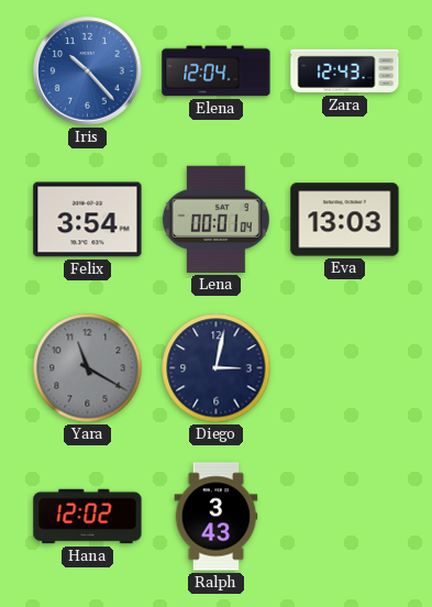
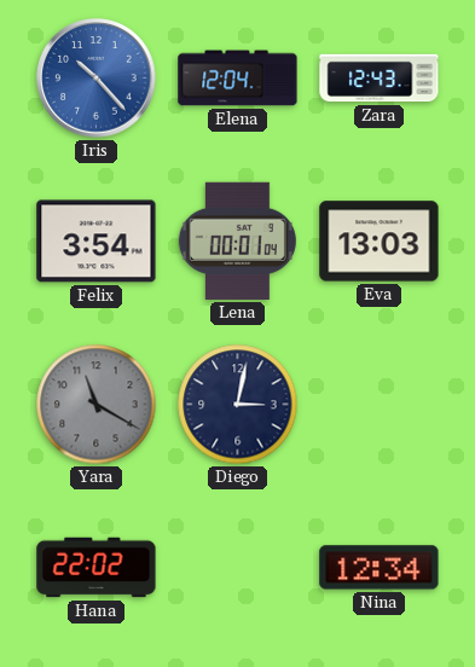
Hana: 12:02 -> 22:02 (97, 568)
Ralph: 3:43 -> none (217, 517)
Nina: none -> 12:34 (380, 568)
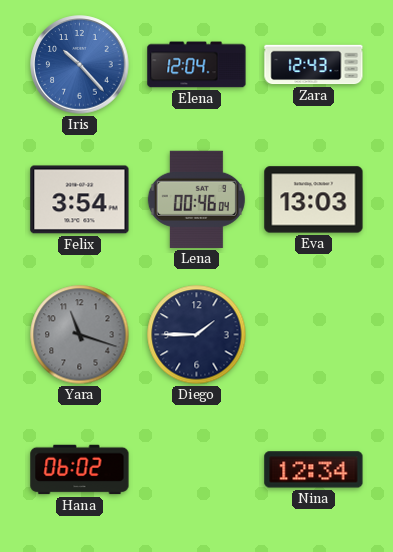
Lena: 00:01 -> 00:46 (196, 199)
Yara: 11:20 -> 11:18 (80, 335)
Diego: 3:02 -> 1:45 (197, 335)
Hana: 22:02 -> 06:02 (80, 470)
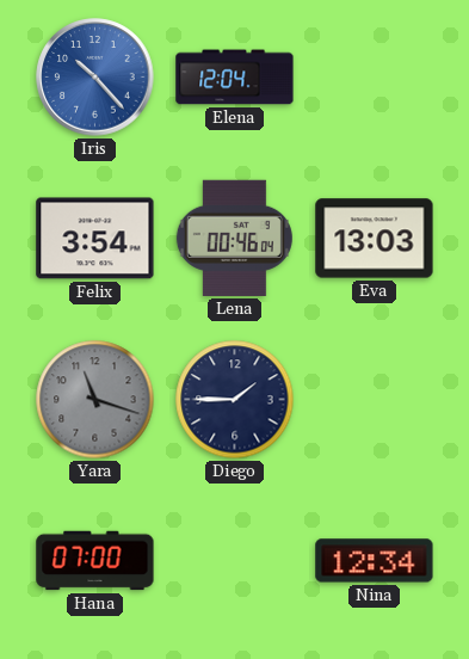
Zara: 12:43 -> none (314, 65)
Hana: 06:02 -> 07:00 (95, 561)
